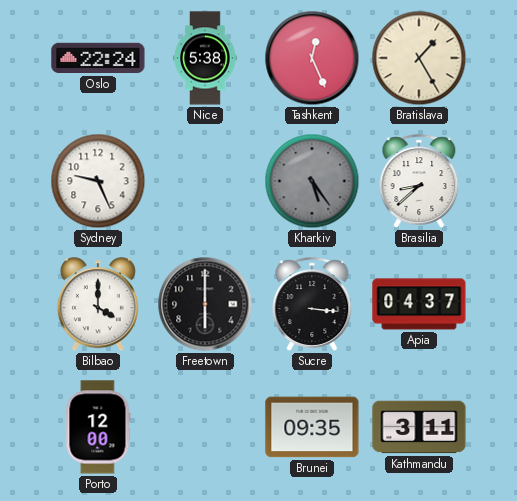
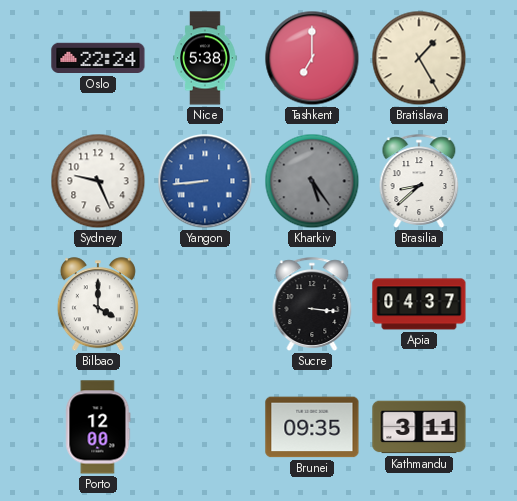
Tashkent: 12:26 -> 7:00 (312, 58)
Yangon: none -> 8:44 (205, 181)
Freetown: 6:00 -> none (205, 304)
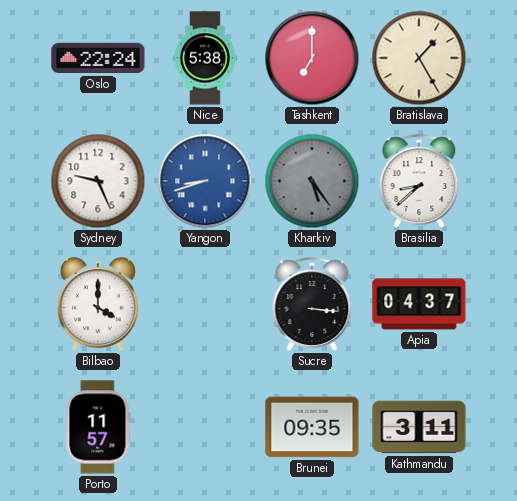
Yangon: 8:44 -> 8:42 (205, 181)
Porto: 12:00 -> 11:57 (98, 427)
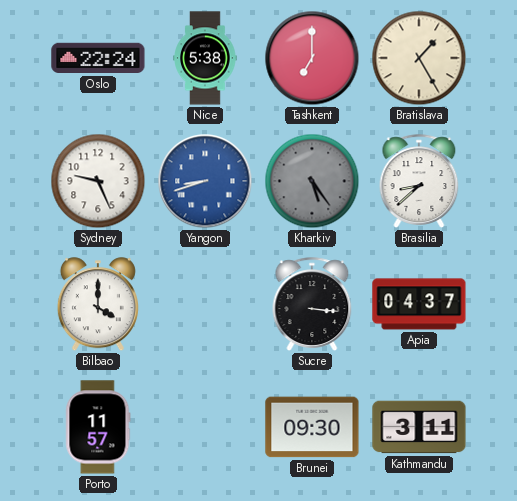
Brunei: 09:35 -> 09:30 (312, 427)
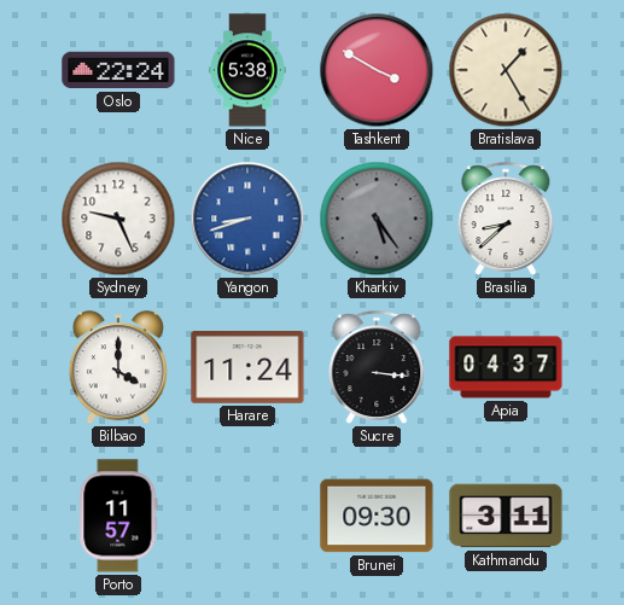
Tashkent: 7:00 -> 3:50 (377, 70)
Harare: none -> 11:24 (247, 367)
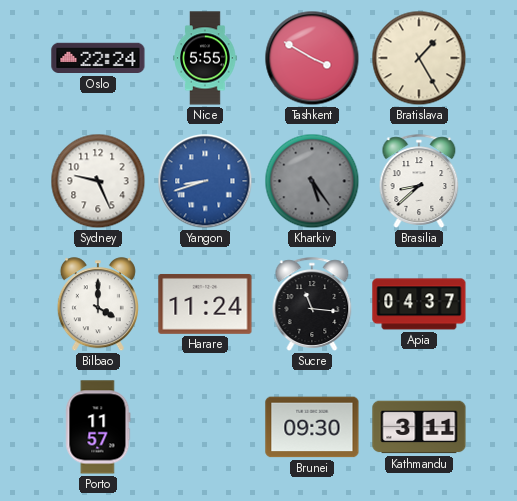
Nice: 5:38 -> 5:55 (205, 58)
Sucre: 3:16 -> 11:16 (312, 304)
